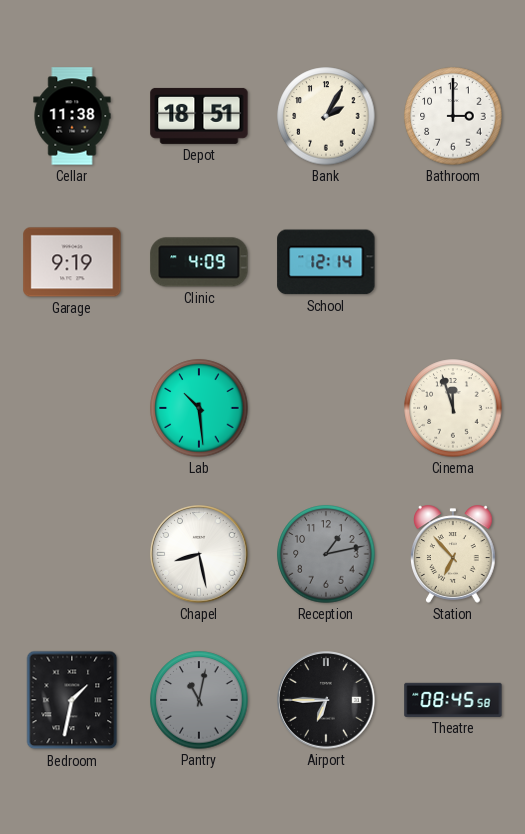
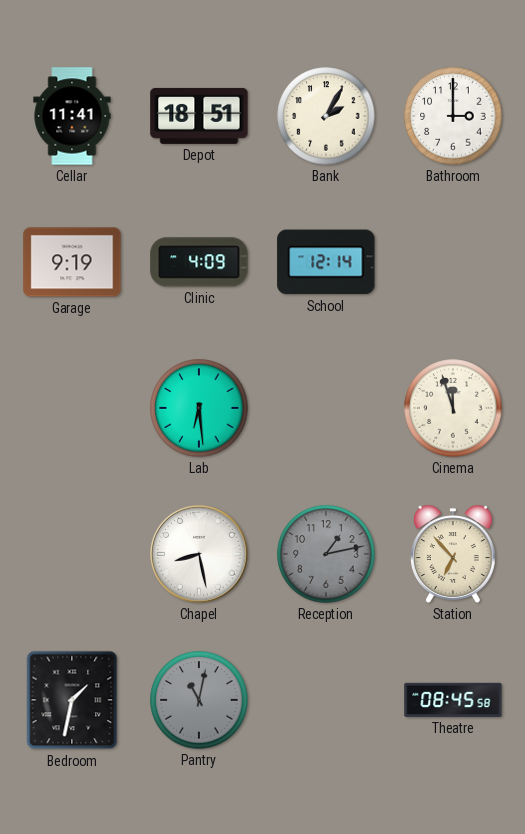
Cellar: 11:38 -> 11:41 (72, 116)
Lab: 10:29 -> 6:29 (199, 408)
Airport: 6:45 -> none (326, 700)
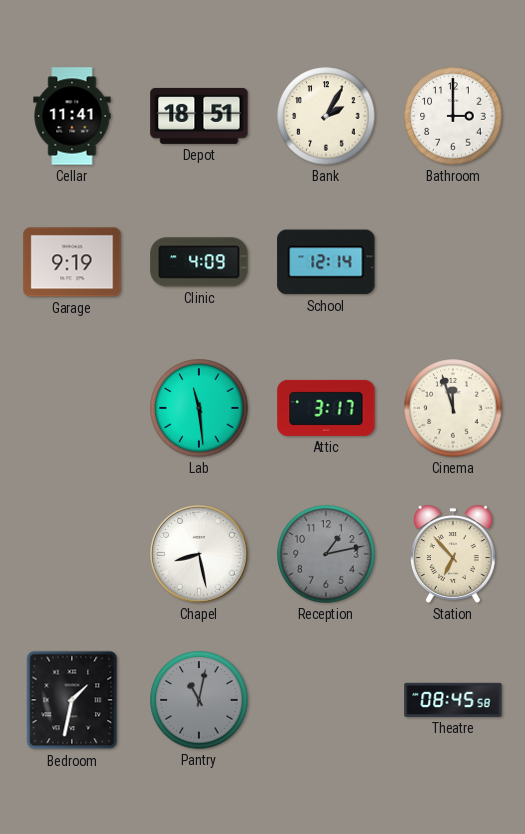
Lab: 6:29 -> 11:29 (199, 408)
Attic: none -> 3:17 (326, 408)
